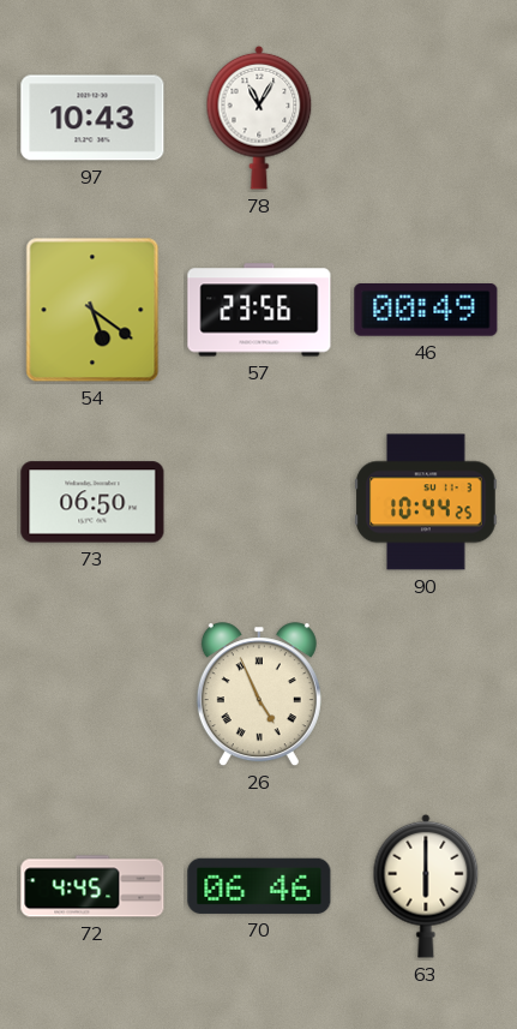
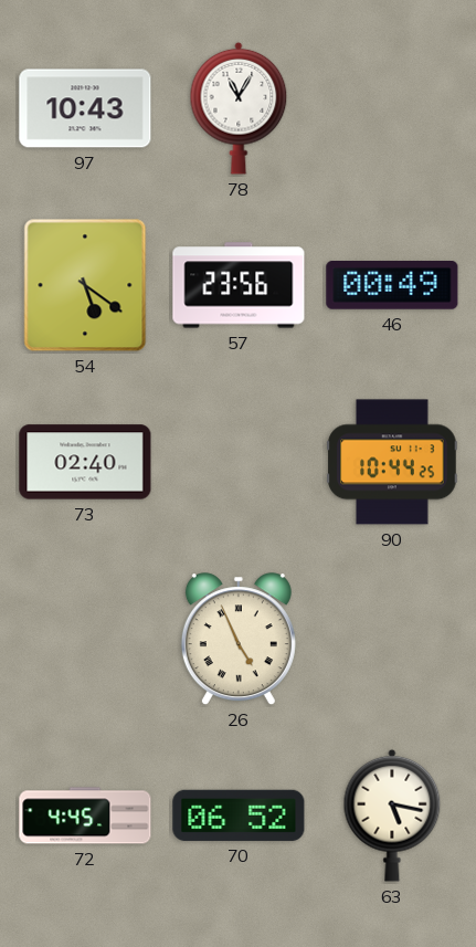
73: 06:50 -> 02:40 (85, 462)
70: 06:46 -> 06:52 (239, 816)
63: 6:00 -> 5:17 (392, 816)
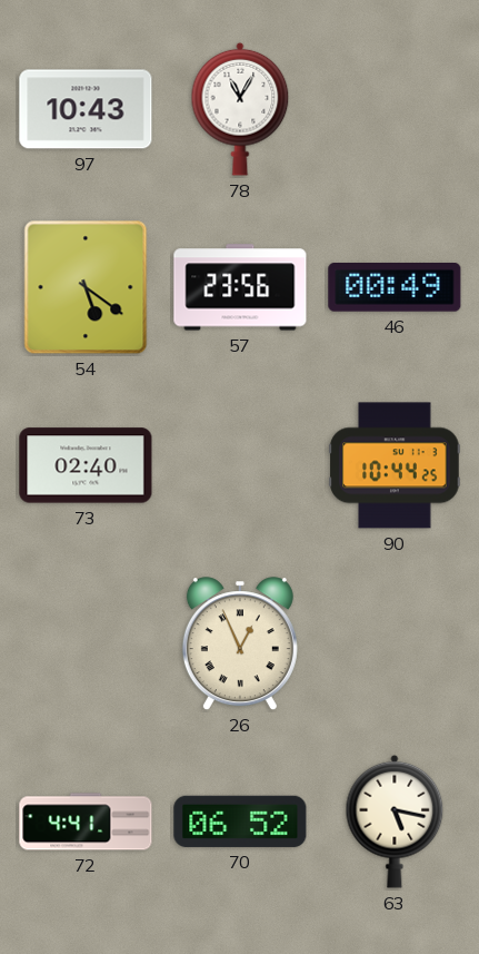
26: 4:56 -> 12:56 (240, 645)
72: 4:45 -> 4:41 (86, 822)
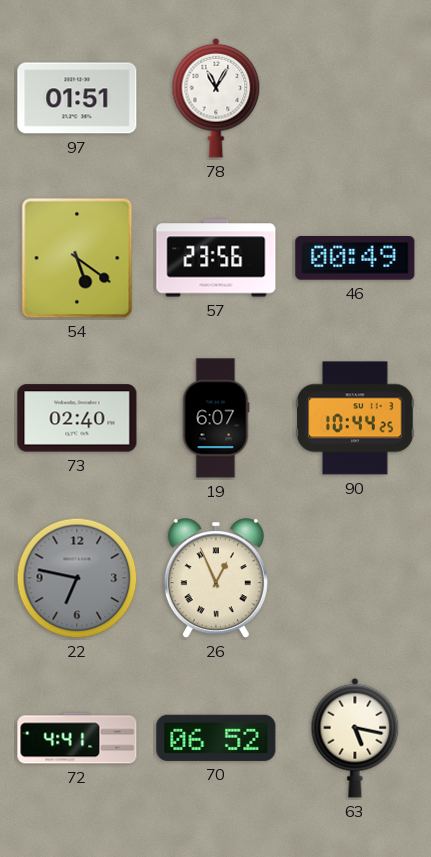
97: 10:43 -> 01:51 (77, 98)
19: none -> 6:07 (216, 418)
22: none -> 6:47 (77, 578)
